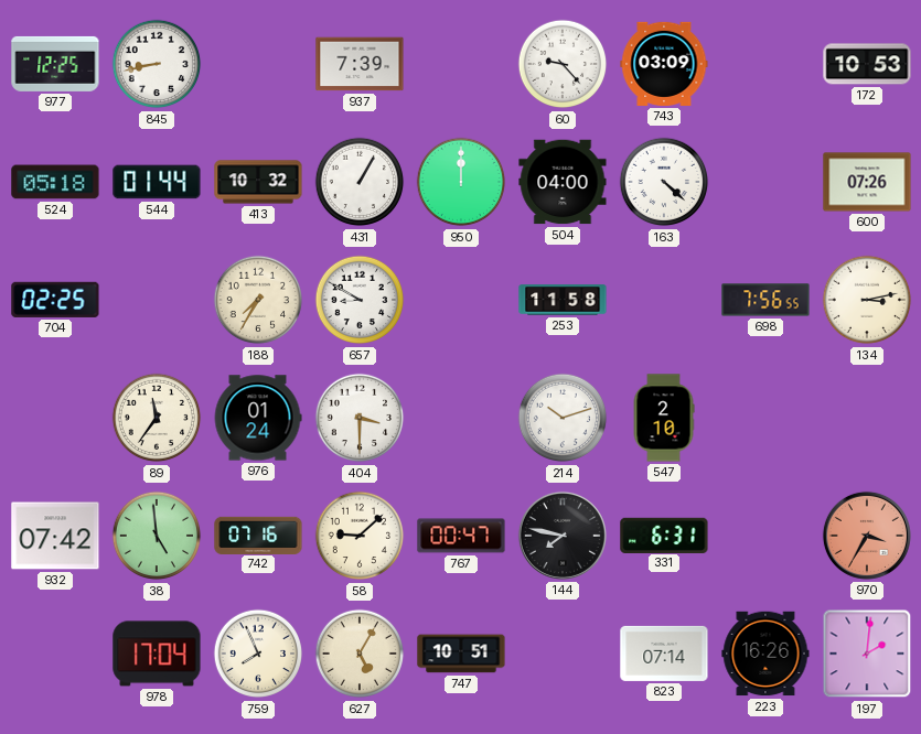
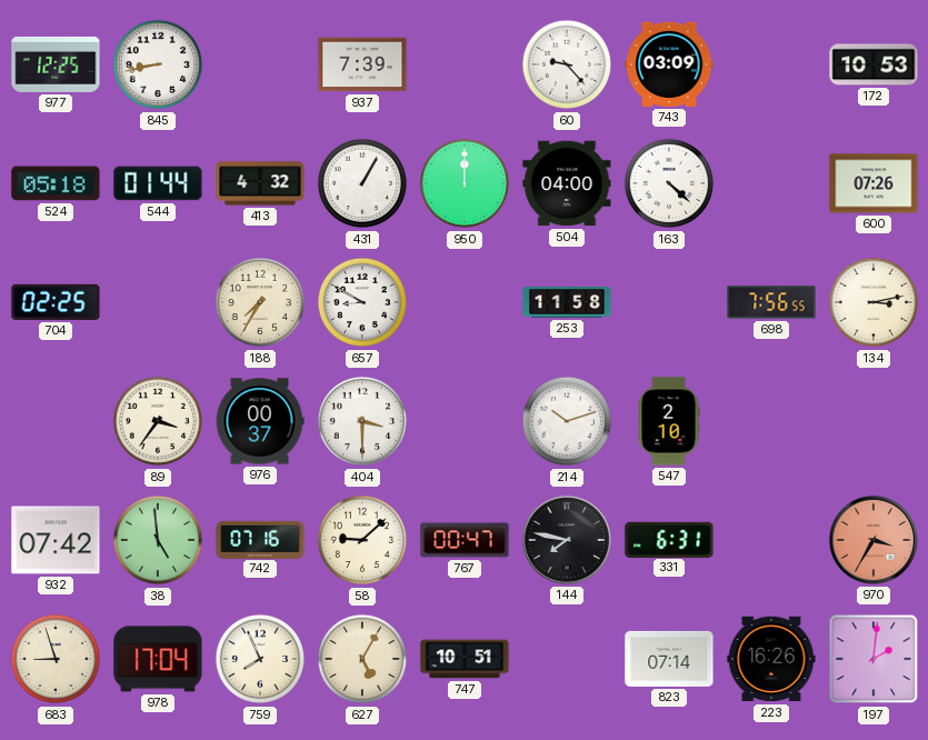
413: 10:32 -> 4:32 (260, 183)
89: 11:36 -> 3:36 (158, 421)
976: 01:24 -> 00:37 (260, 421)
683: none -> 8:57 (56, 659)
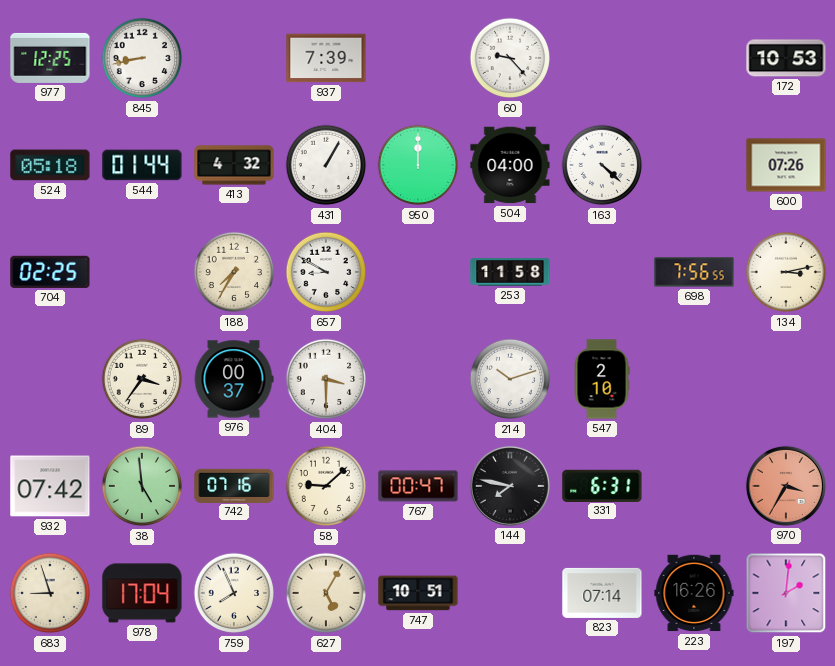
743: 03:09 -> none (669, 64)
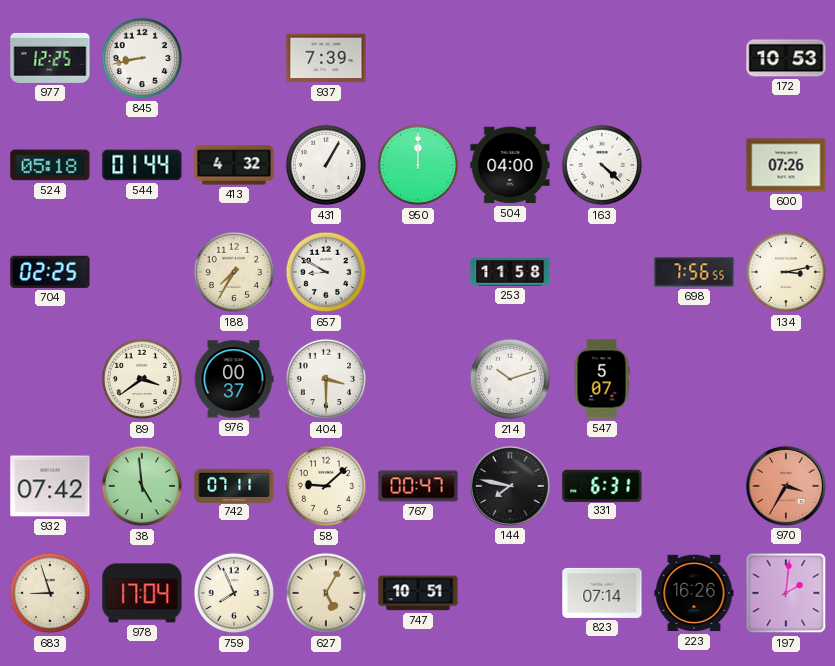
60: 9:23 -> none (510, 58)
89: 3:36 -> 3:39 (142, 379)
547: 2:10 -> 5:07 (602, 379)
742: 07:16 -> 07:11 (234, 485)
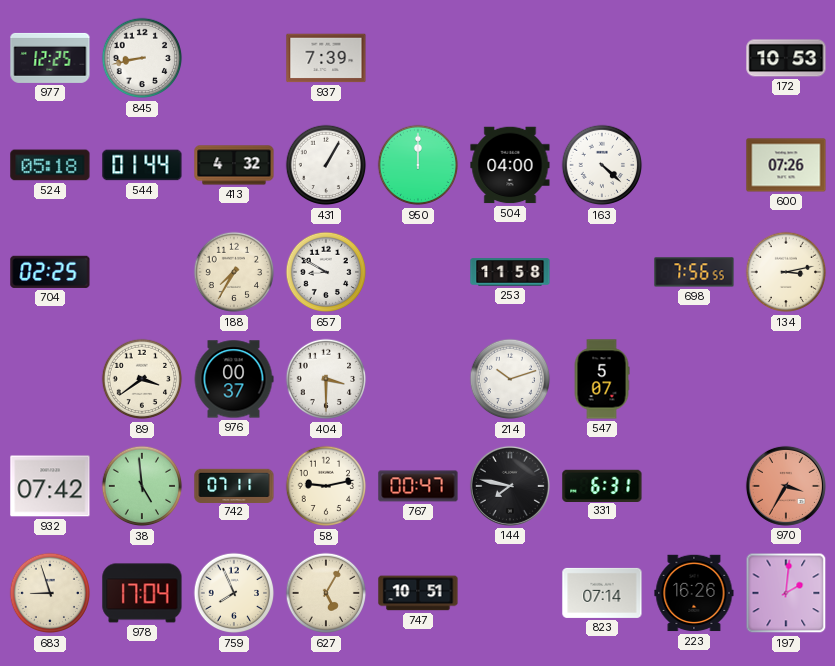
58: 9:08 -> 9:13 (326, 486)
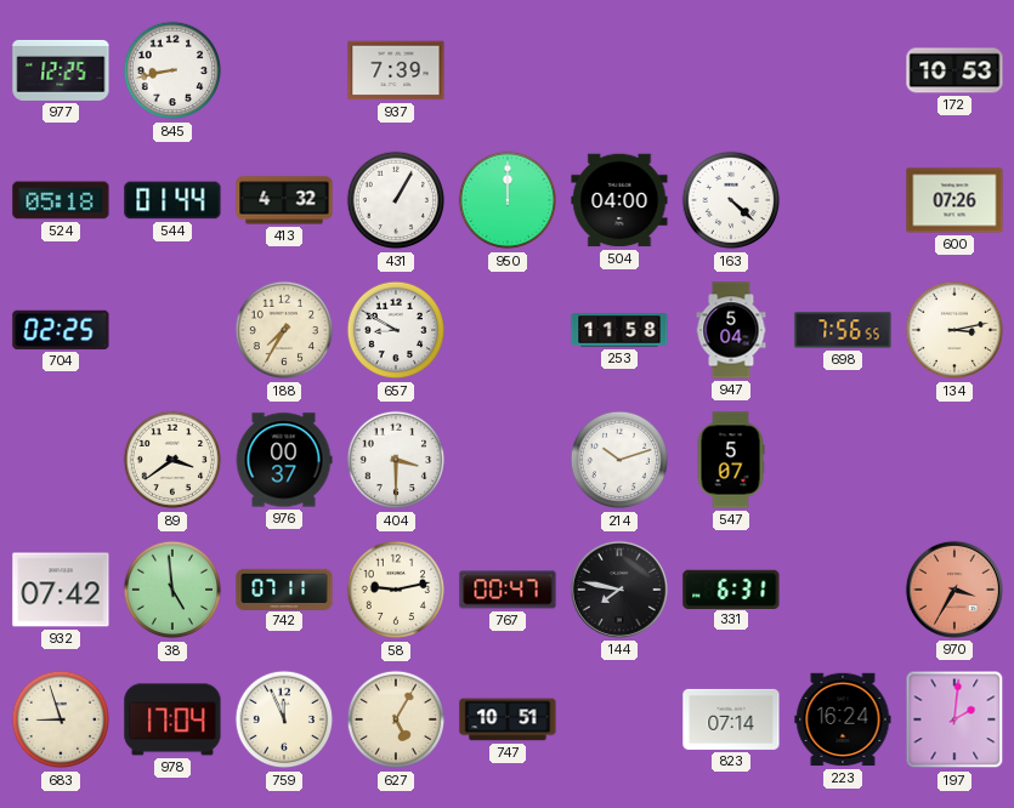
947: none -> 5:04 (731, 330)
759: 7:56 -> 11:56 (284, 719)
223: 16:26 -> 16:24 (843, 719)
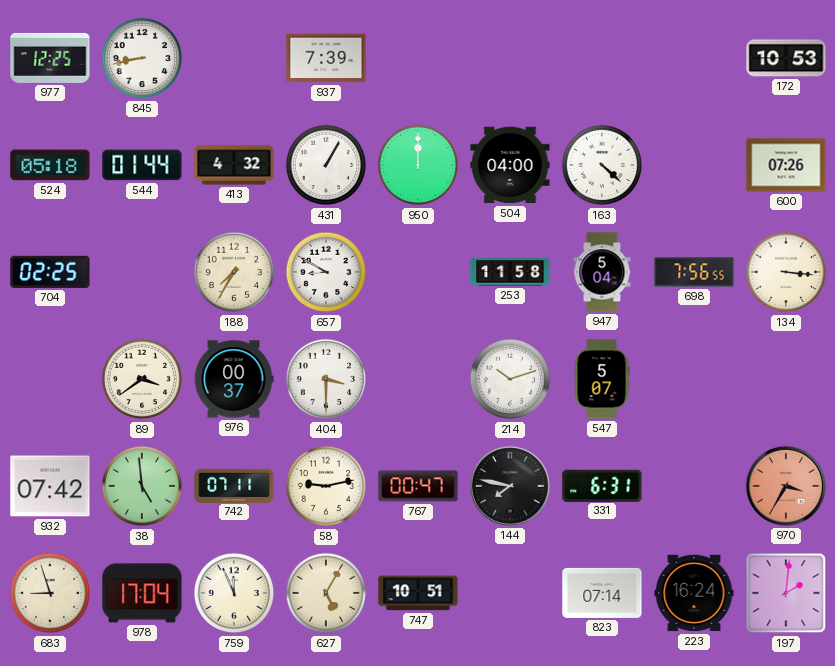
134: 3:13 -> 3:16 (786, 272)
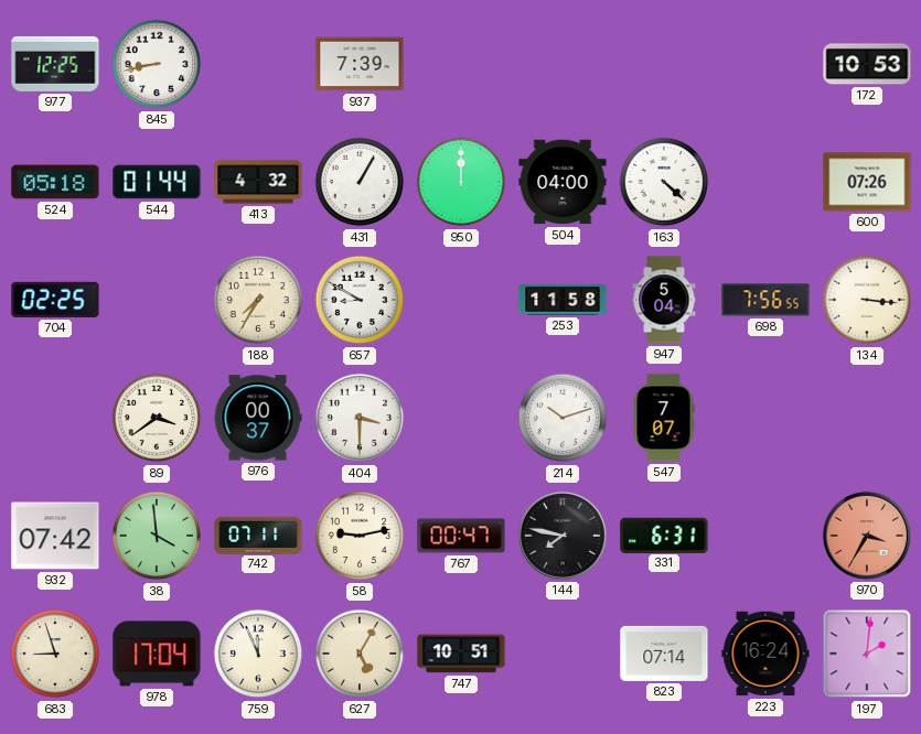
547: 5:07 -> 7:07 (664, 418)
38: 4:59 -> 3:59 (157, 536)
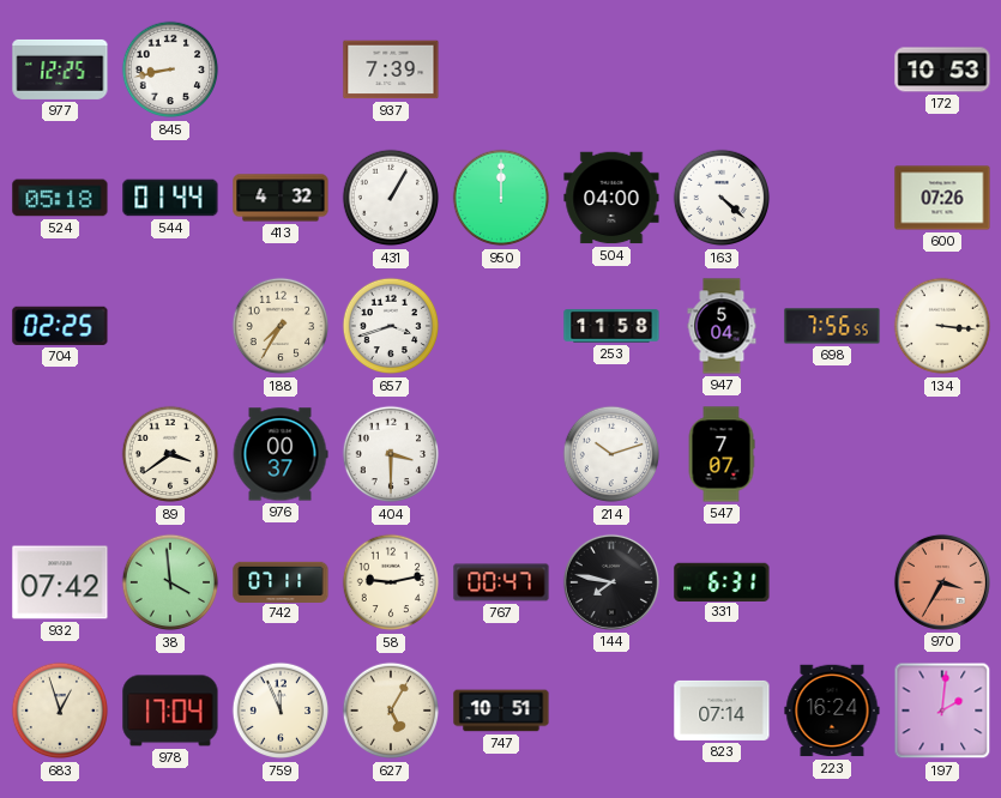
657: 8:50 -> 3:42 (391, 326)
683: 8:57 -> 12:57 (60, 711)
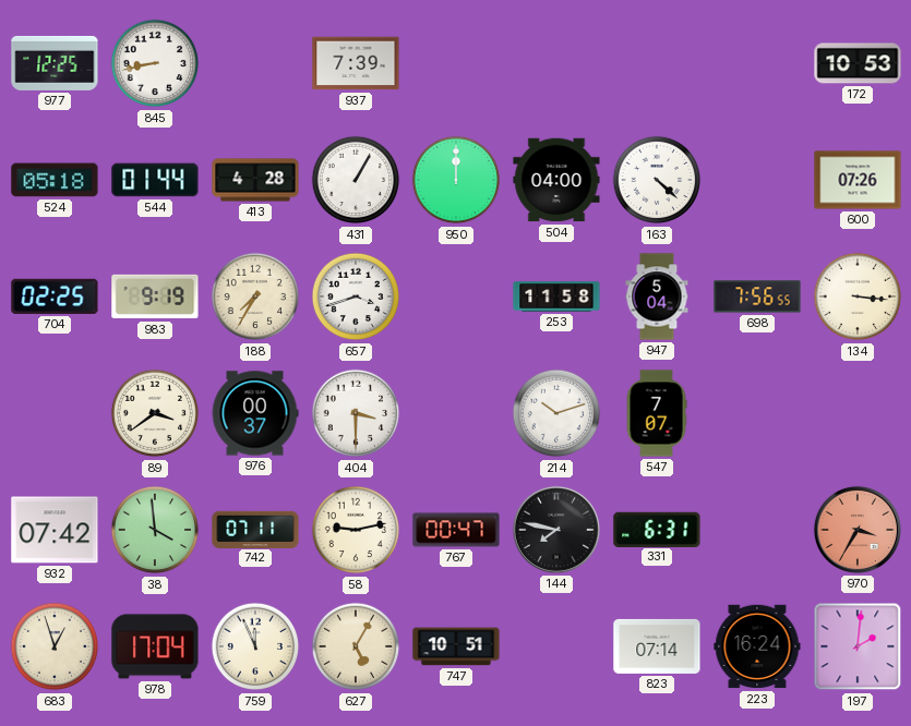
413: 4:32 -> 4:28 (255, 180)
983: none -> 9:19 (155, 297)
